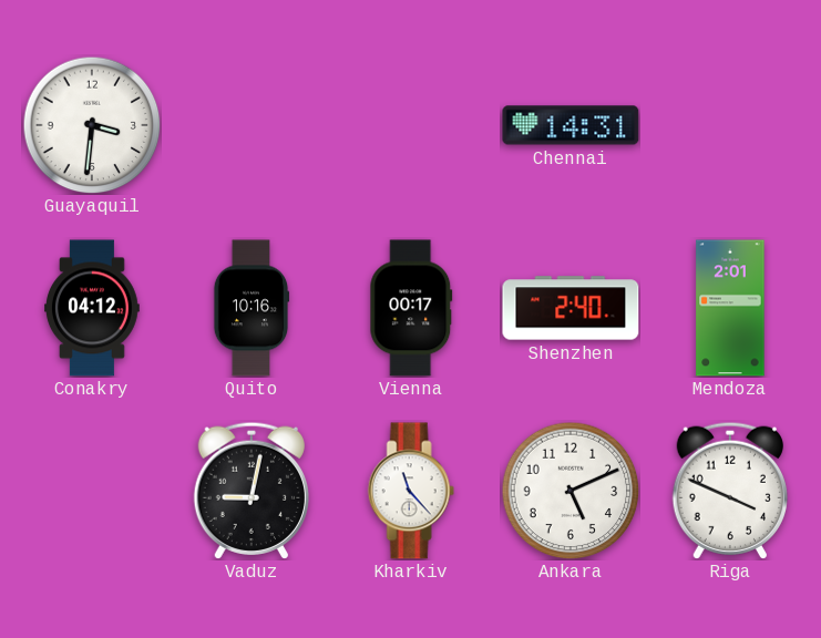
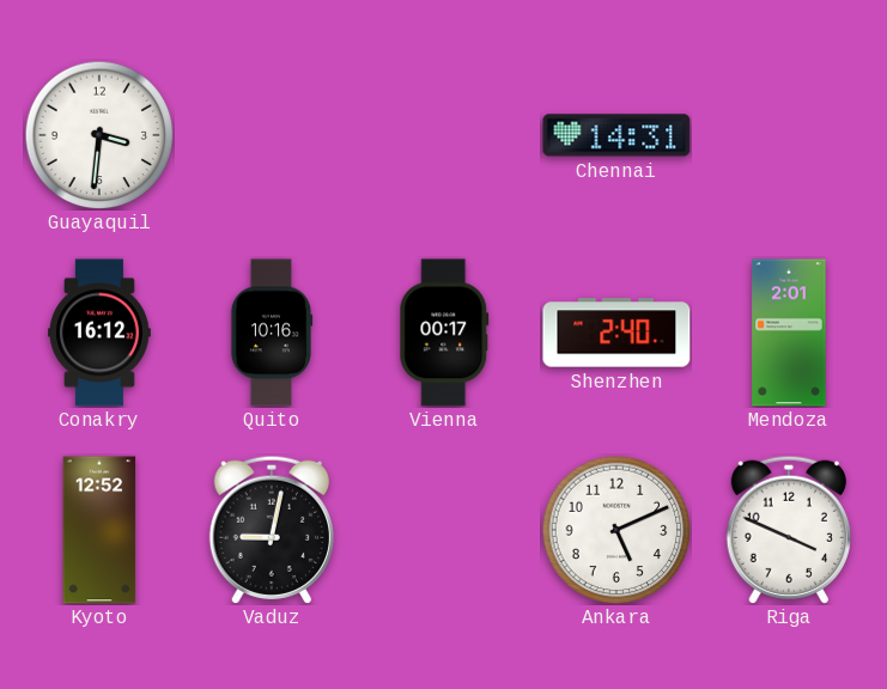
Conakry: 04:12 -> 16:12 (101, 333)
Kyoto: none -> 12:52 (99, 530)
Kharkiv: 11:23 -> none (411, 491)
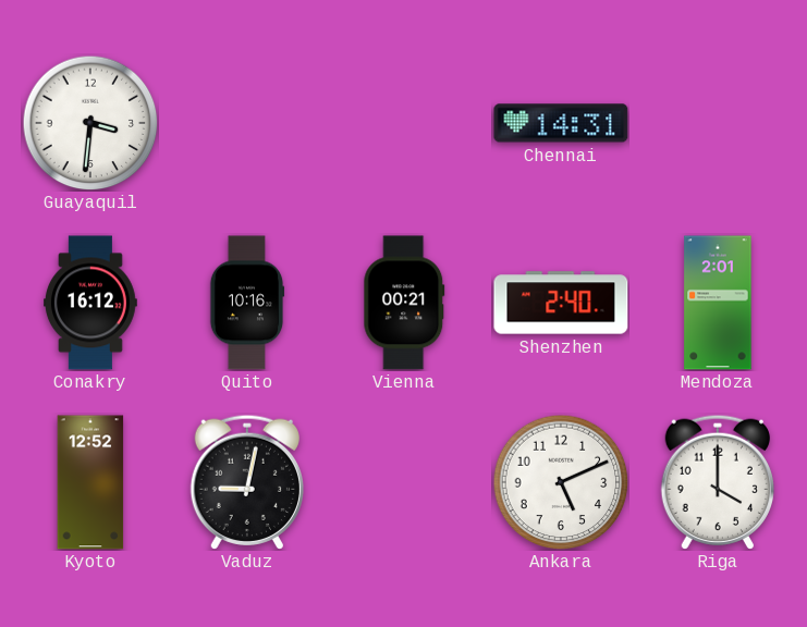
Vienna: 00:17 -> 00:21 (404, 303)
Riga: 3:49 -> 4:00 (717, 482)
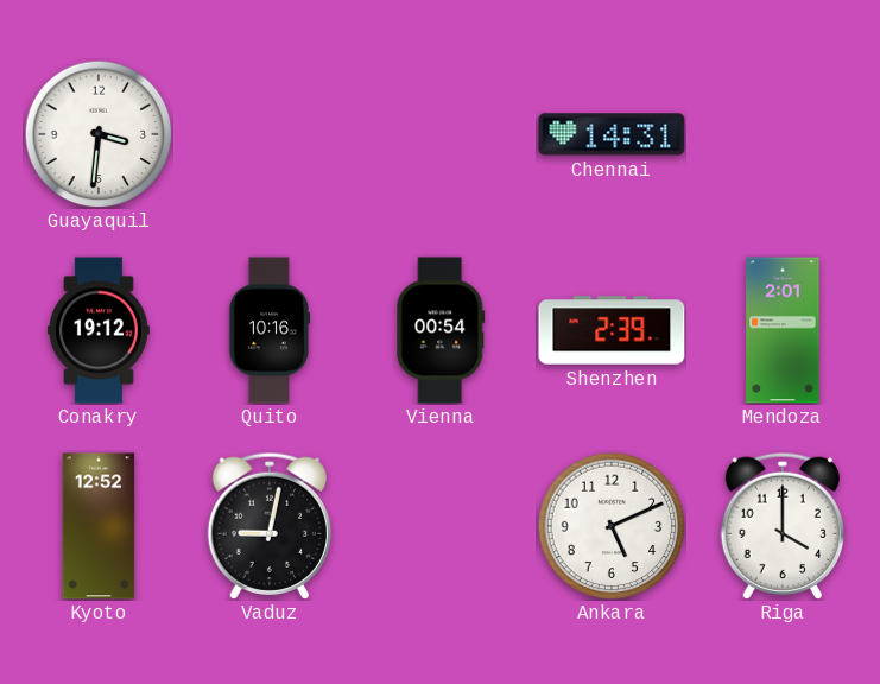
Conakry: 16:12 -> 19:12 (100, 330)
Vienna: 00:21 -> 00:54 (441, 330)
Shenzhen: 2:40 -> 2:39 (612, 330)
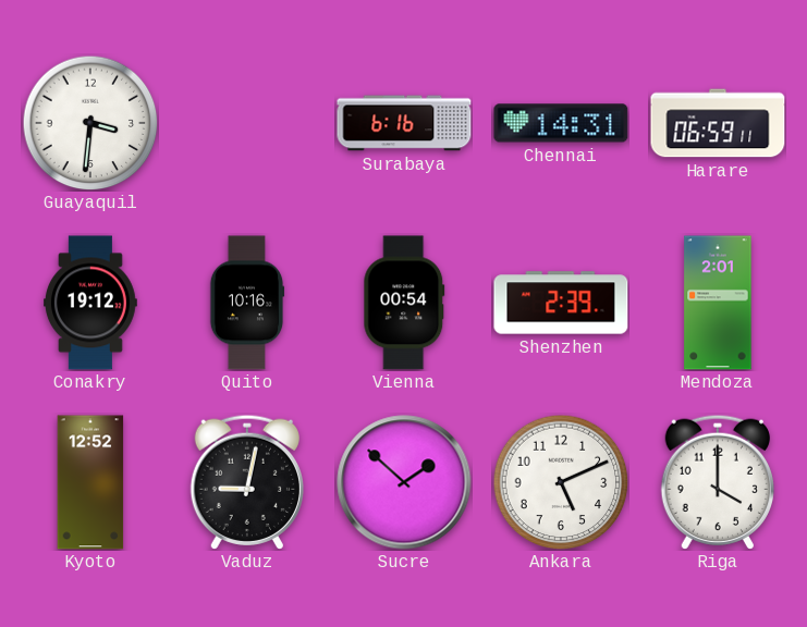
Surabaya: none -> 6:16 (404, 123)
Harare: none -> 06:59 (718, 123)
Sucre: none -> 1:52 (404, 482)
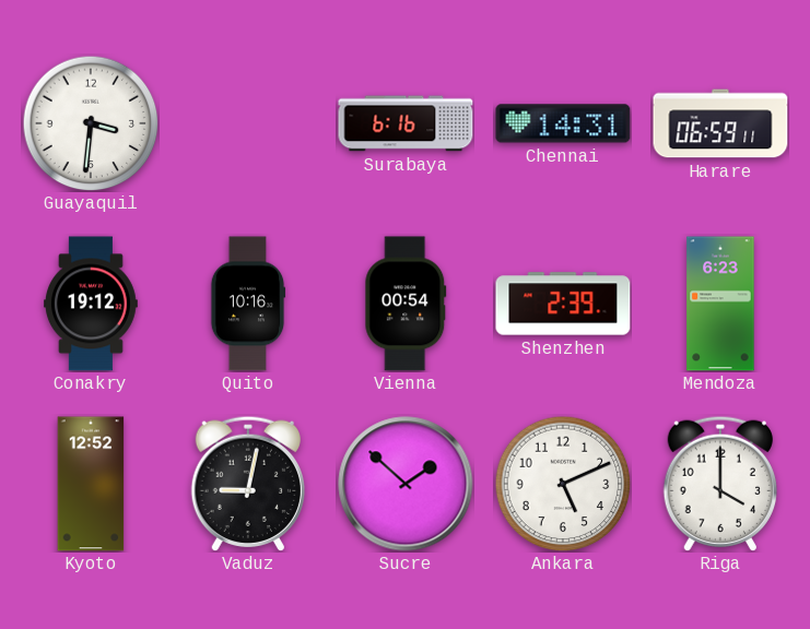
Mendoza: 2:01 -> 6:23 (720, 304)
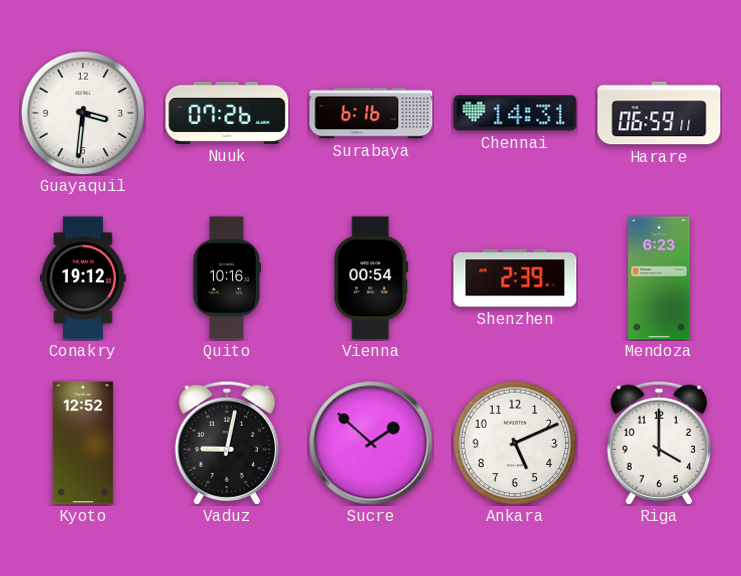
Nuuk: none -> 07:26 (227, 113)
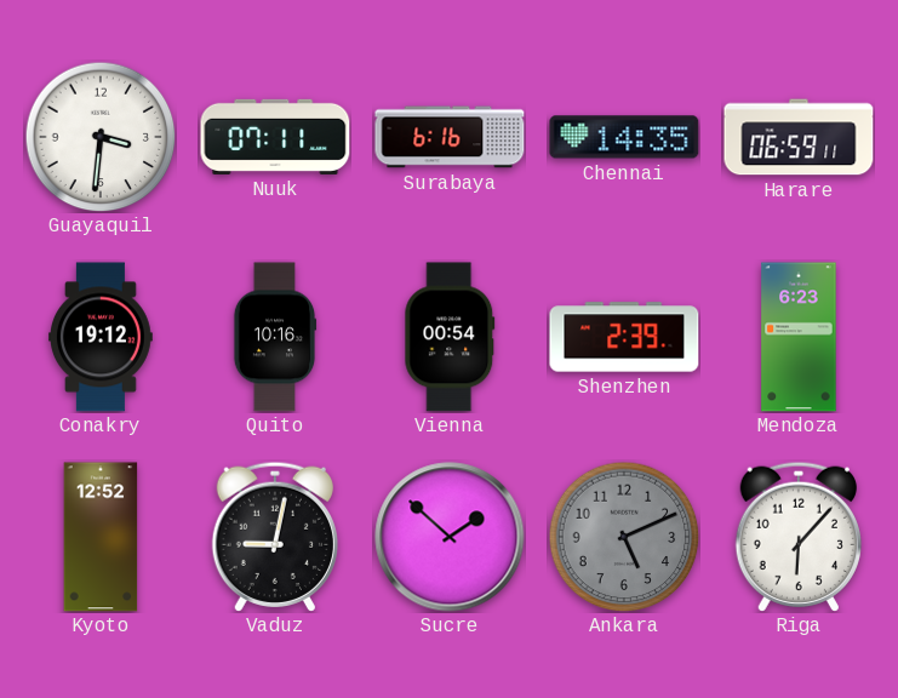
Nuuk: 07:26 -> 07:11 (275, 137)
Chennai: 14:31 -> 14:35 (624, 137)
Ankara dial: white -> grey (624, 537)
Riga: 4:00 -> 6:07 (797, 537)
